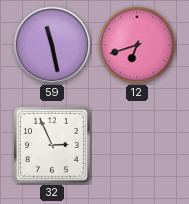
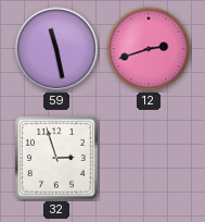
12: 6:42 -> 2:42 (149, 49)
32: 2:56 -> 2:57 (56, 158)
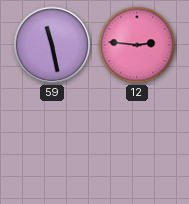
12: 2:42 -> 2:46 (137, 45)
32: 2:57 -> none (56, 158)
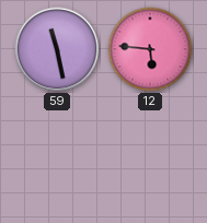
12: 2:46 -> 5:46 (150, 49)
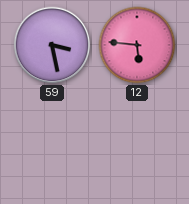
59: 11:28 -> 3:28 (52, 45)
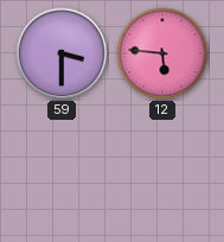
59: 3:28 -> 3:30 (62, 53)
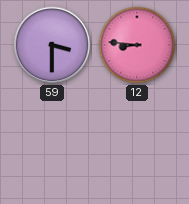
12: 5:46 -> 8:46 (137, 45)
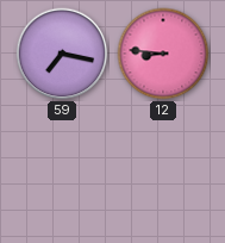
59: 3:30 -> 7:17 (62, 54)
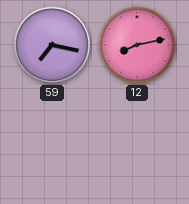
12: 8:46 -> 8:13 (137, 45)
